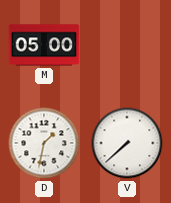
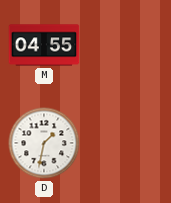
M: 05:00 -> 04:55 (44, 45)
V: 7:38 -> none (127, 143)
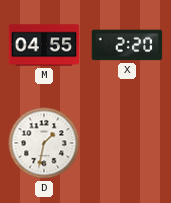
X: none -> 2:20 (127, 45)
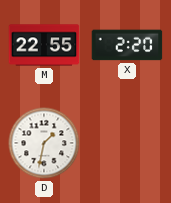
M: 04:55 -> 22:55 (44, 45)
